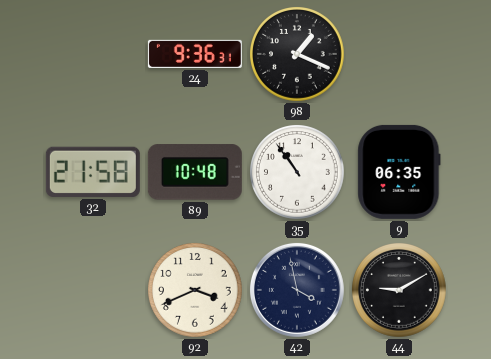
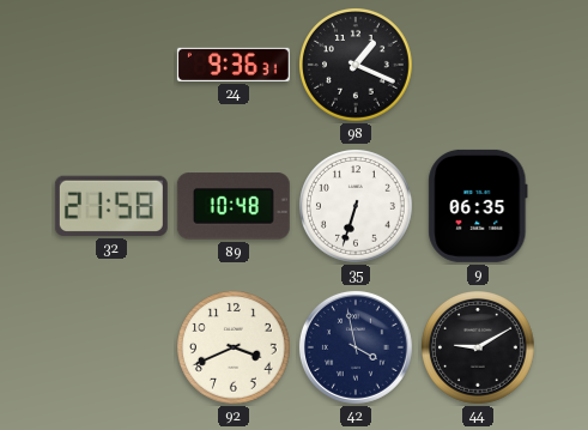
35: 10:54 -> 6:33 (357, 207)
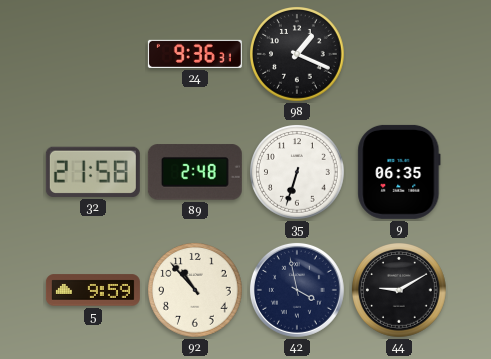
89: 10:48 -> 2:48 (195, 172)
5: none -> 9:59 (93, 290)
92: 3:41 -> 10:53 (196, 291)
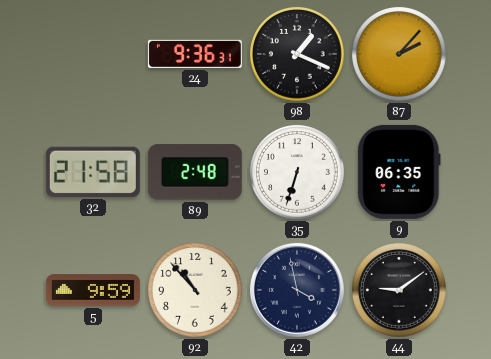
87: none -> 2:07 (400, 55)
44: 9:10 -> 9:09 (400, 291)
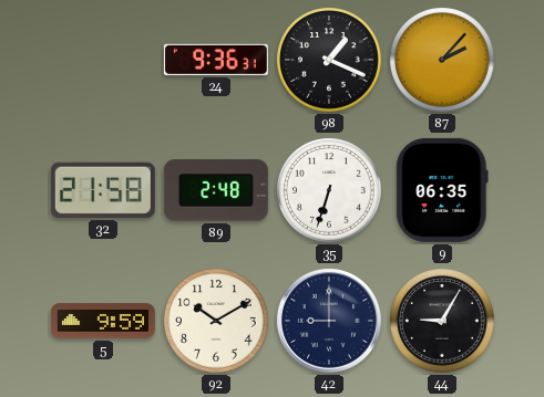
92: 10:53 -> 10:10 (217, 322)
42: 3:58 -> 9:00 (329, 321)
44: 9:09 -> 9:05 (443, 322)
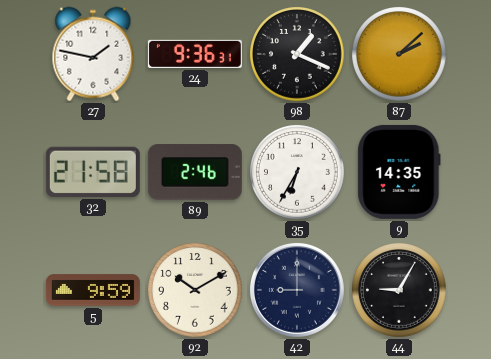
27: none -> 1:47 (93, 54)
87: 2:07 -> 2:08 (400, 55)
89: 2:48 -> 2:46 (195, 172)
35: 6:33 -> 6:35 (298, 173)
9: 06:35 -> 14:35 (399, 172)
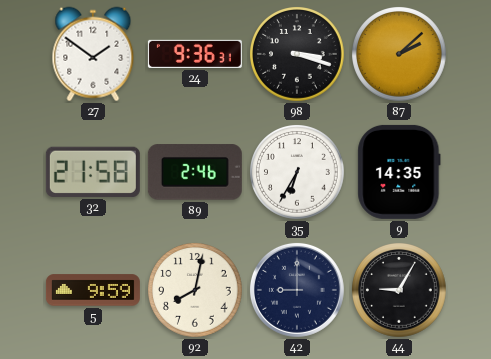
27: 1:47 -> 1:51 (93, 54)
98: 1:19 -> 3:18 (298, 55)
92: 10:10 -> 8:02 (196, 291)
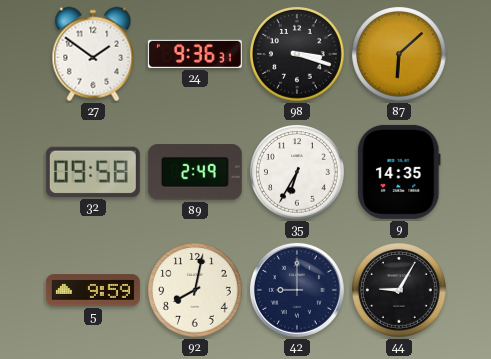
87: 2:08 -> 6:08 (400, 55)
32: 21:58 -> 09:58 (93, 172)
89: 2:46 -> 2:49 (195, 172)
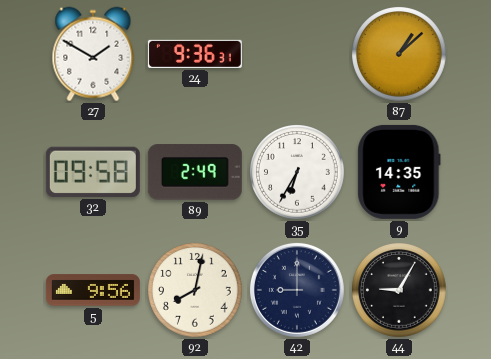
27: 1:51 -> 1:50 (93, 54)
98: 3:18 -> none (298, 55)
87: 6:08 -> 1:08 (400, 55)
5: 9:59 -> 9:56 (93, 290)
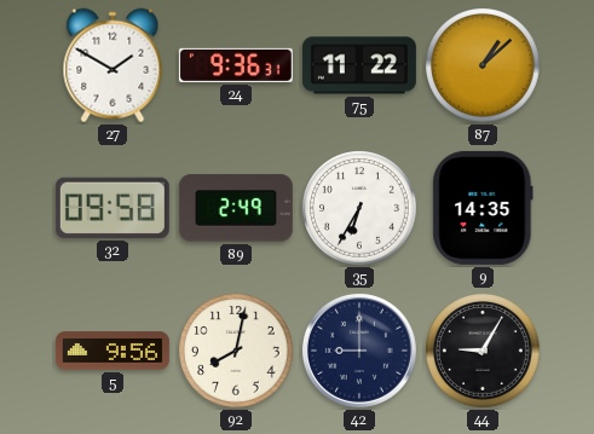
75: none -> 11:22 (359, 65)
